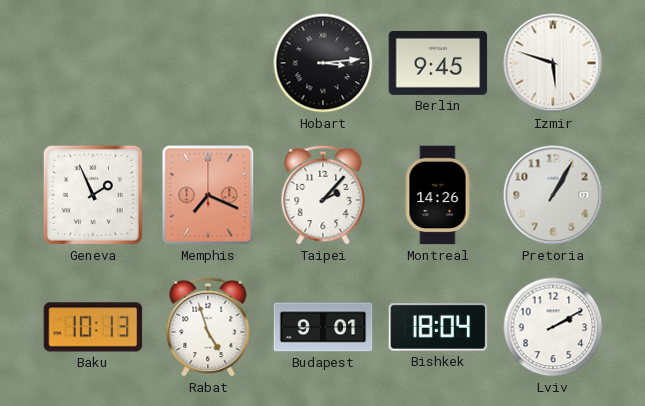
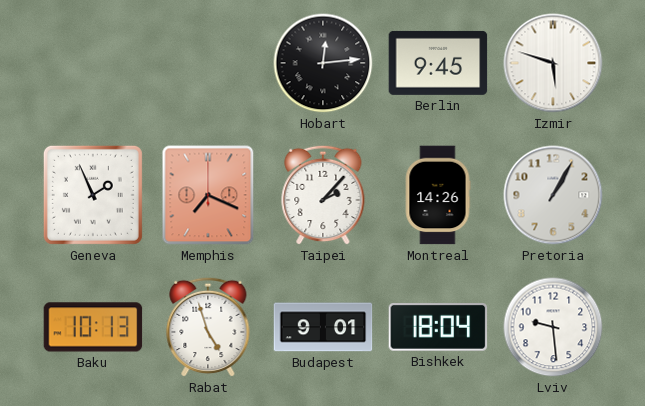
Hobart: 3:14 -> 12:14 (323, 63)
Lviv: 2:10 -> 9:29 (553, 327)
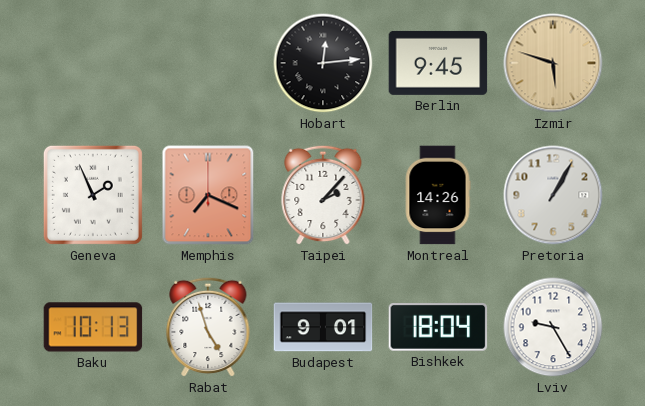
Izmir dial: white -> champagne (553, 63)
Lviv: 9:29 -> 9:25 (553, 327)
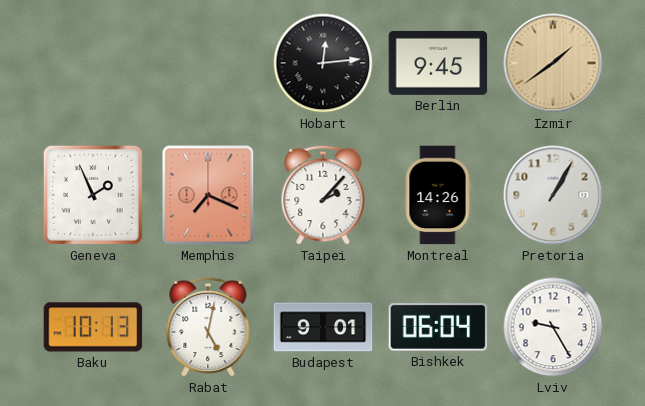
Izmir: 5:48 -> 1:39 (553, 63)
Rabat: 4:57 -> 5:02 (208, 327)
Bishkek: 18:04 -> 06:04 (438, 328)
